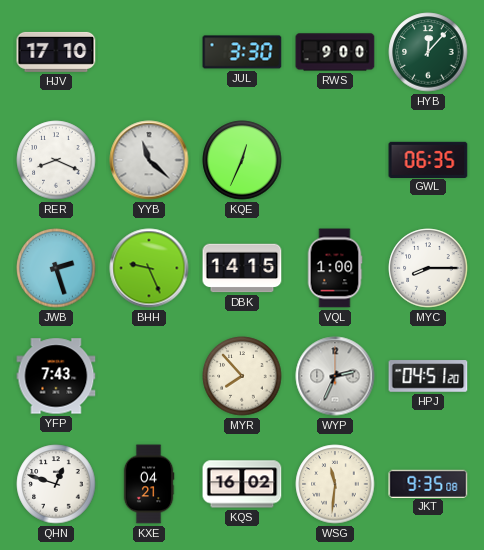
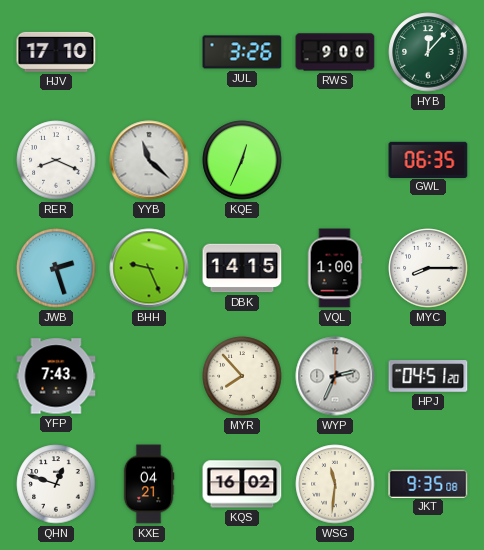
JUL: 3:30 -> 3:26 (242, 52)
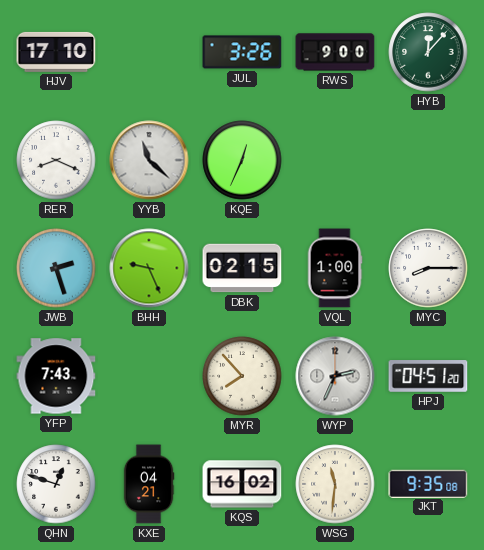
GWL: 06:35 -> none (428, 159)
DBK: 14:15 -> 02:15 (242, 268)
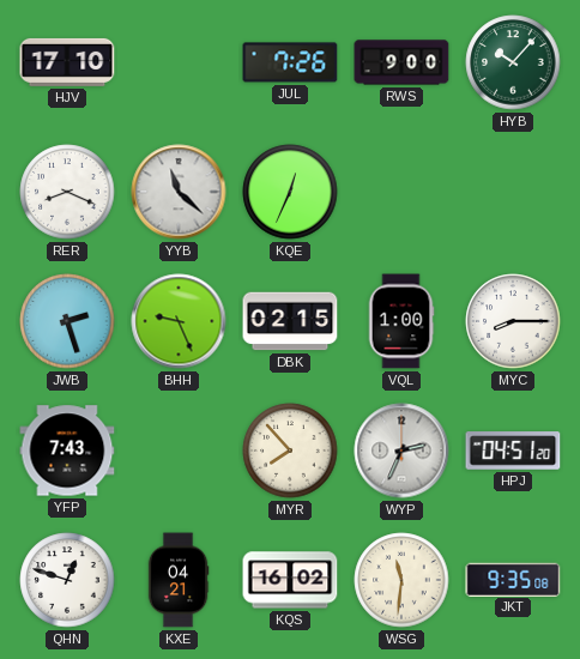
JUL: 3:26 -> 7:26 (290, 62)
HYB: 12:07 -> 10:07 (513, 62)
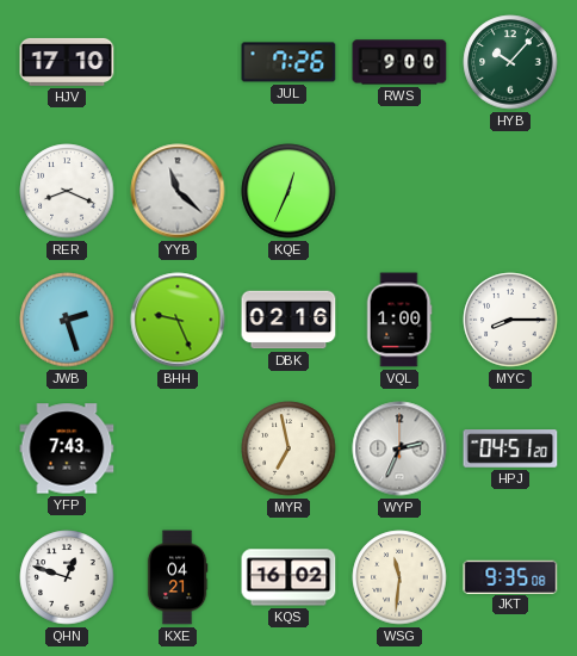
DBK: 02:15 -> 02:16 (288, 320)
MYR: 7:53 -> 6:58 (288, 448)
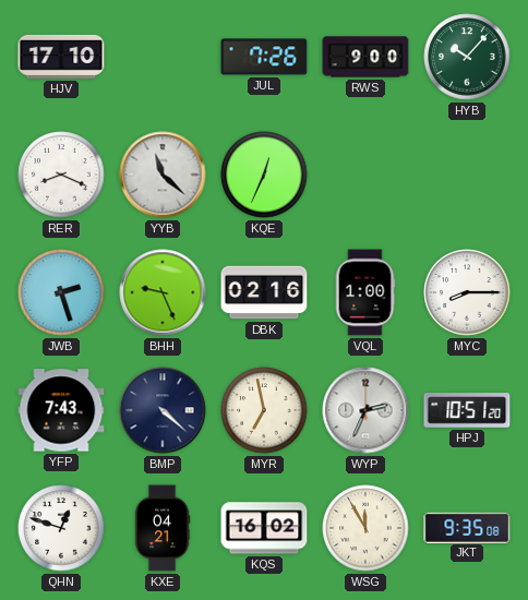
BMP: none -> 4:22 (163, 410)
HPJ: 04:51 -> 10:51 (467, 410)
WSG: 11:31 -> 11:55 (365, 528)
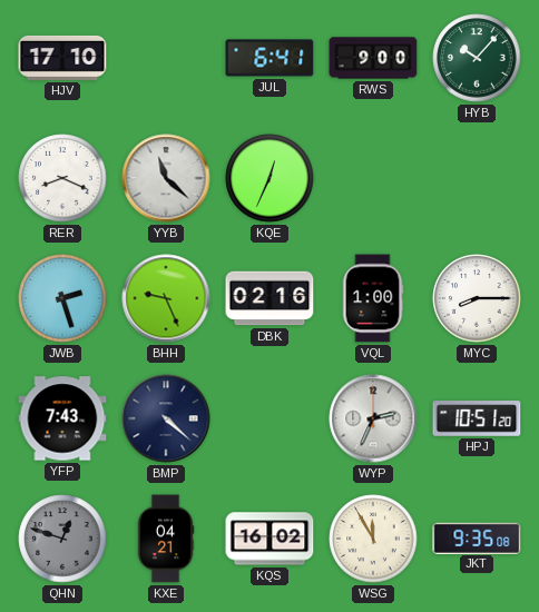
JUL: 7:26 -> 6:41 (269, 58)
MYR: 6:58 -> none (264, 410)
QHN dial: white -> grey (62, 539)
